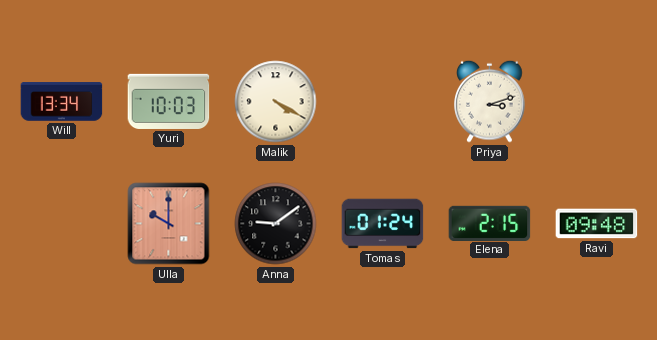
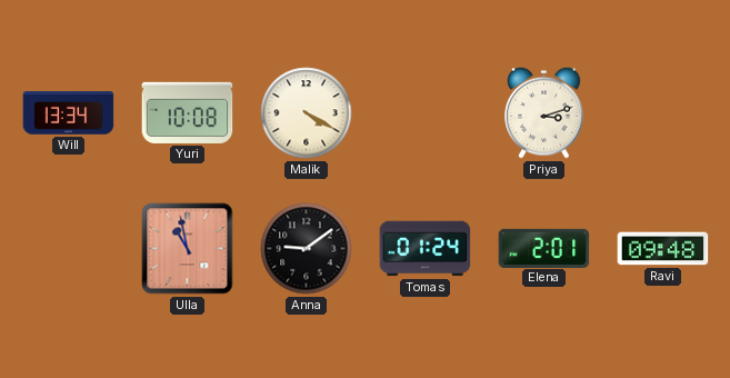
Yuri: 10:03 -> 10:08 (188, 112)
Ulla: 10:00 -> 10:58 (188, 249)
Elena: 2:15 -> 2:01 (544, 248)
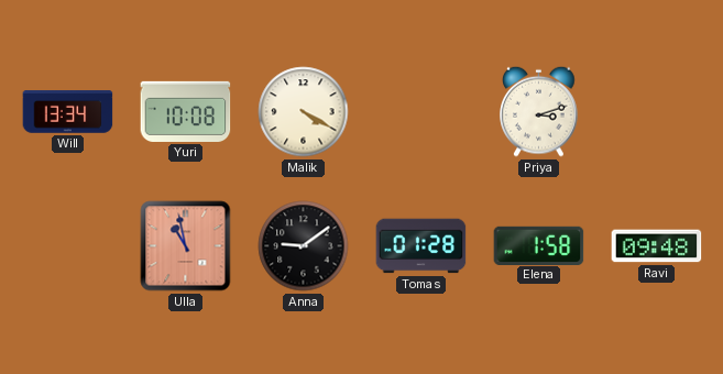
Tomas: 01:24 -> 01:28 (421, 246)
Elena: 2:01 -> 1:58 (539, 245)
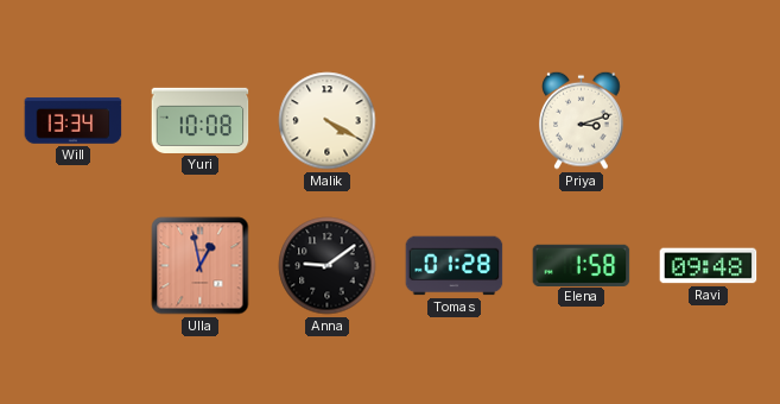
Ulla: 10:58 -> 12:58 (201, 266)
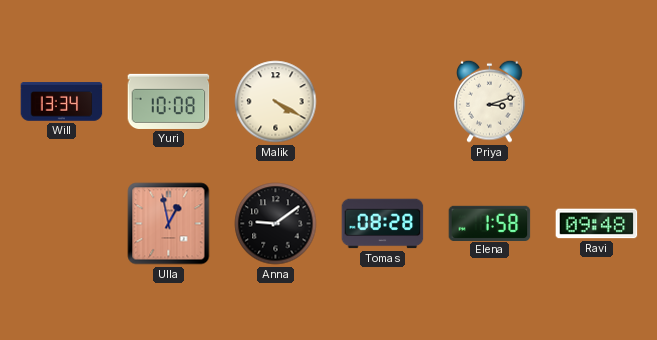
Tomas: 01:28 -> 08:28 (383, 224)
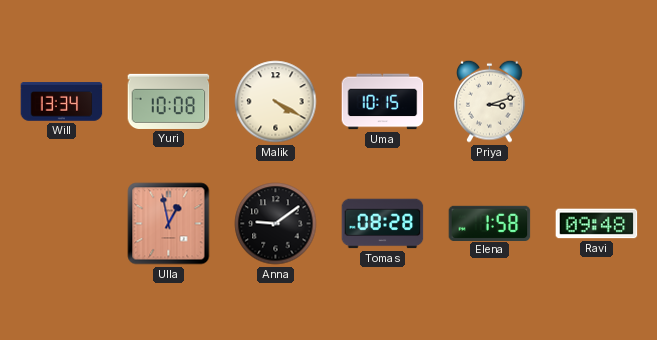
Uma: none -> 10:15 (383, 102)
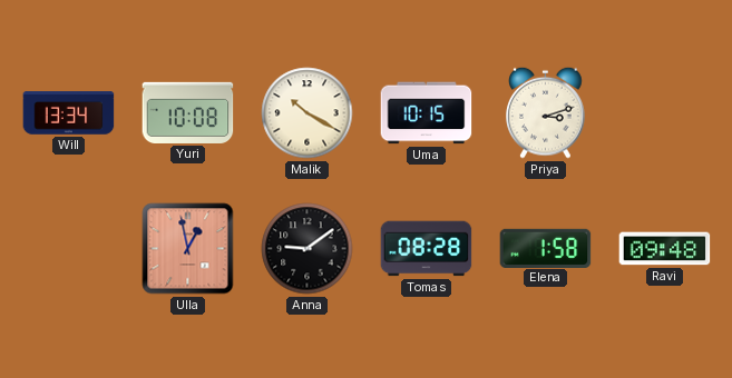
Malik: 4:20 -> 10:20 (308, 113)
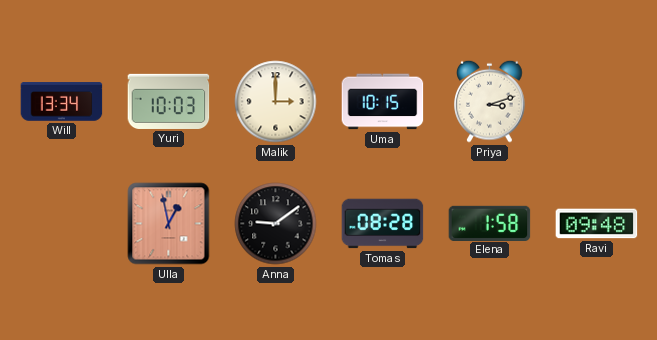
Yuri: 10:08 -> 10:03 (169, 101)
Malik: 10:20 -> 3:00 (276, 102)
